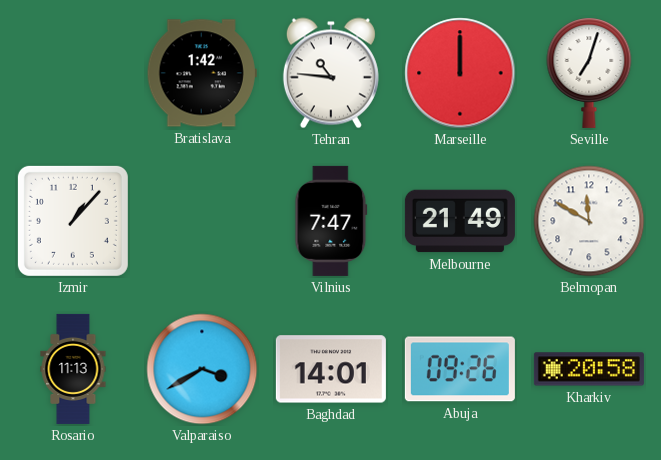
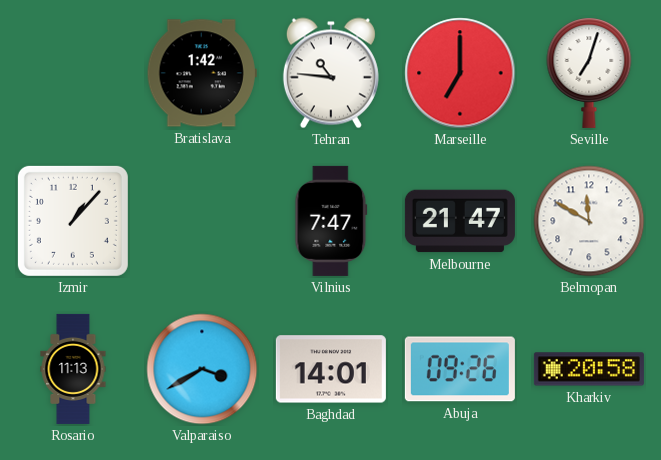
Marseille: 12:00 -> 7:00 (460, 73)
Melbourne: 21:49 -> 21:47 (460, 221)
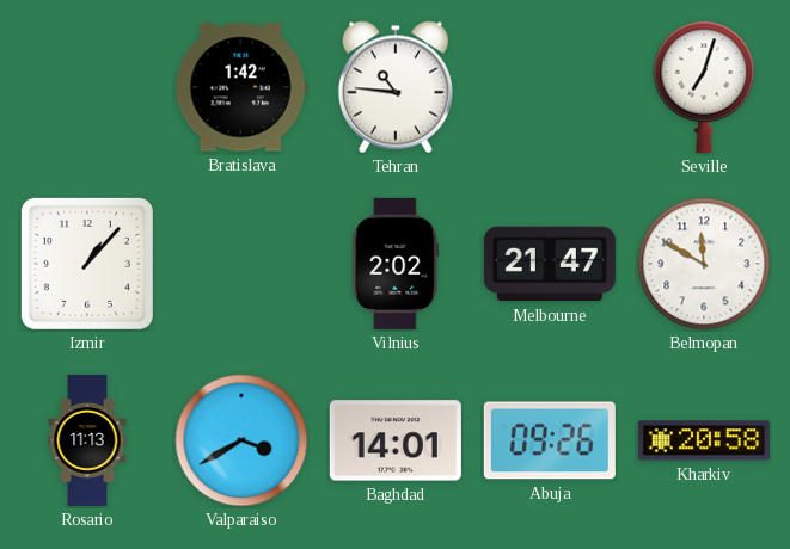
Marseille: 7:00 -> none (460, 73)
Vilnius: 7:47 -> 2:02 (396, 264)
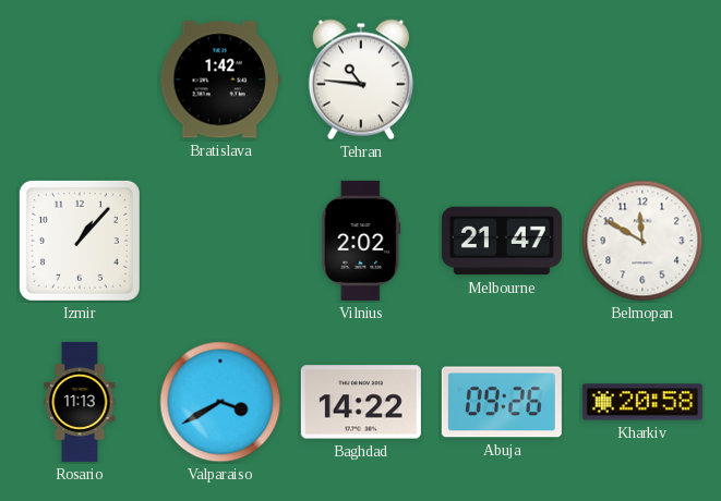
Seville: 7:03 -> none (704, 87)
Baghdad: 14:01 -> 14:22 (361, 402)
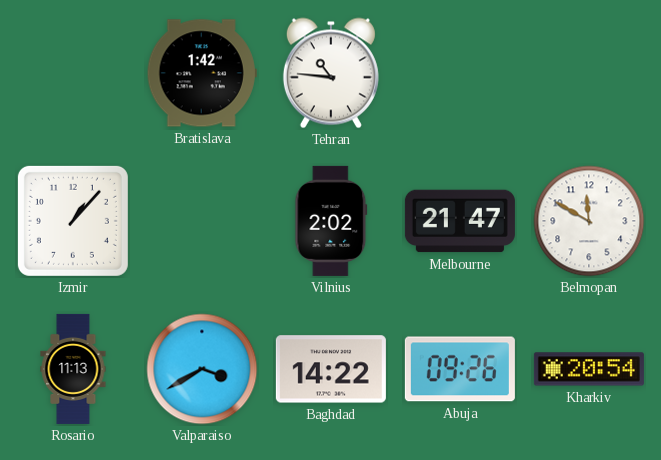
Kharkiv: 20:58 -> 20:54 (589, 369)
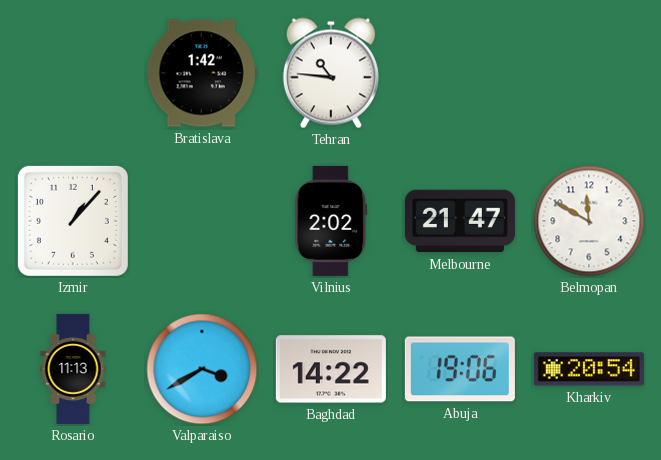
Abuja: 09:26 -> 19:06 (460, 369)
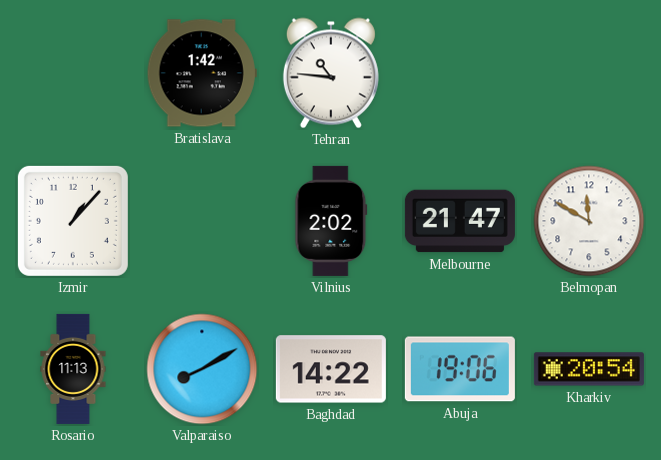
Valparaiso: 3:40 -> 8:10 (202, 369)
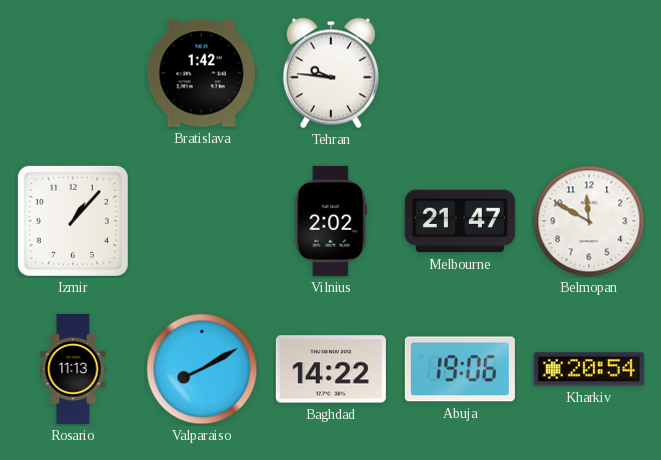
Tehran: 10:46 -> 9:46 (331, 73)
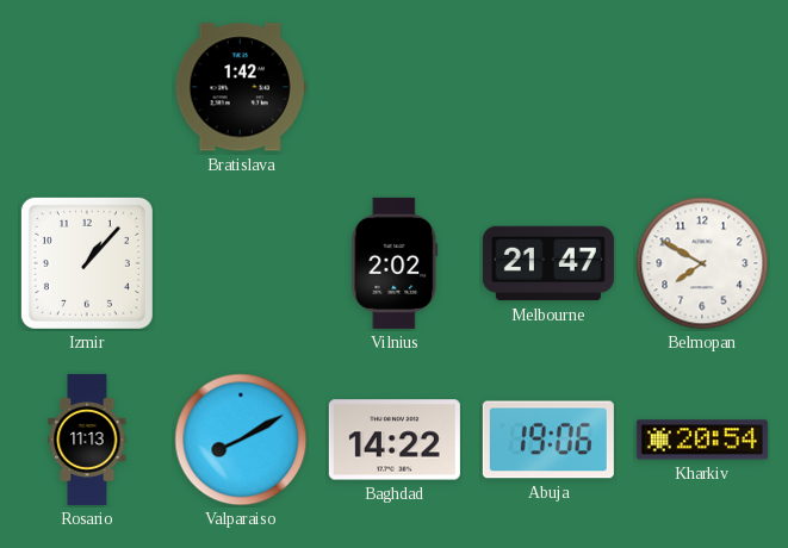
Tehran: 9:46 -> none (331, 73)
Belmopan: 11:50 -> 7:50 (702, 263)
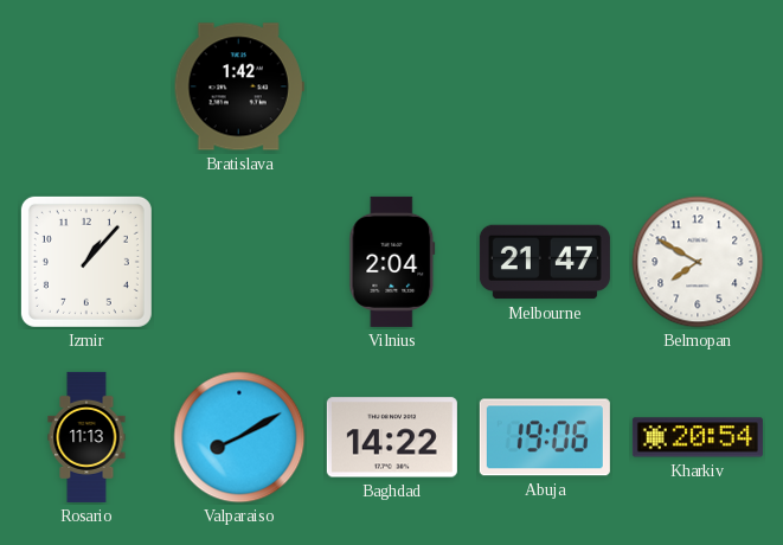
Vilnius: 2:02 -> 2:04 (392, 262)
